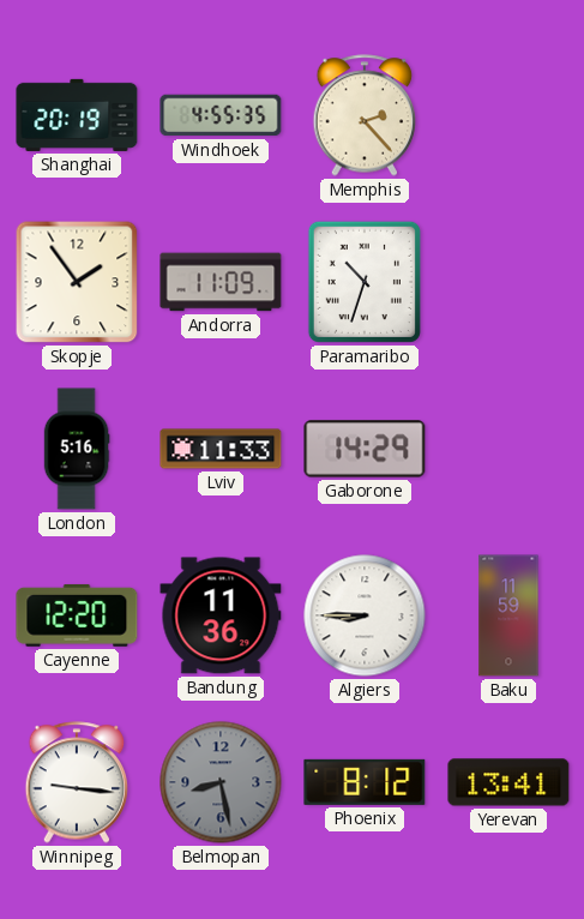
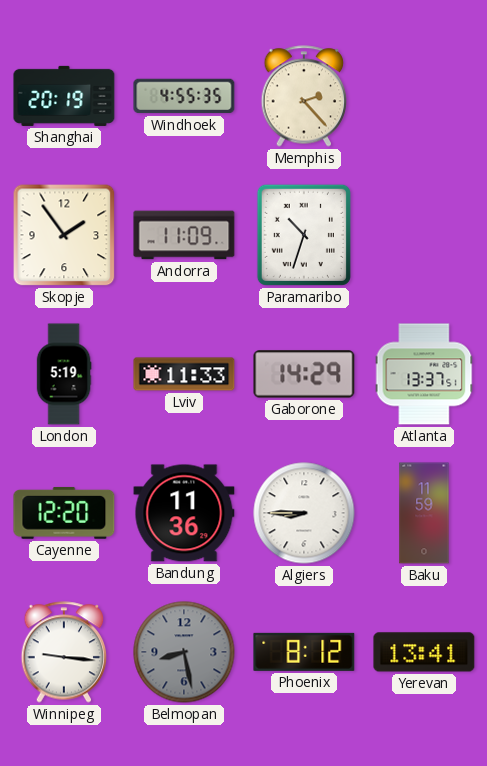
London: 5:16 -> 5:19 (64, 374)
Atlanta: none -> 13:37 (424, 374)
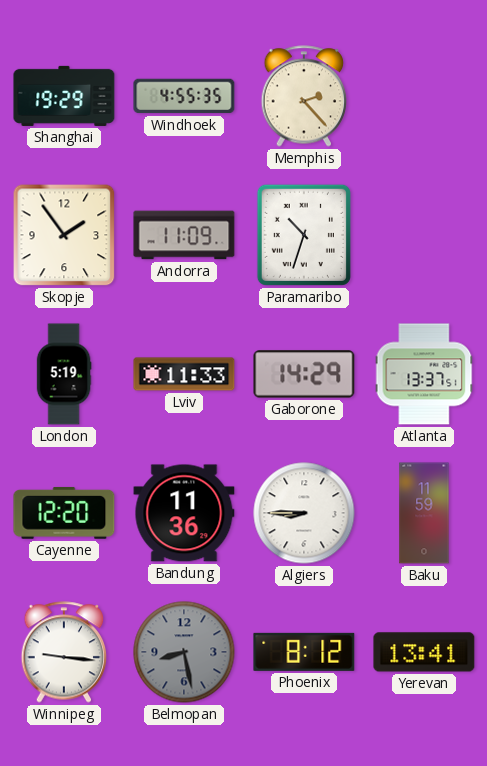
Shanghai: 20:19 -> 19:29 (64, 96)
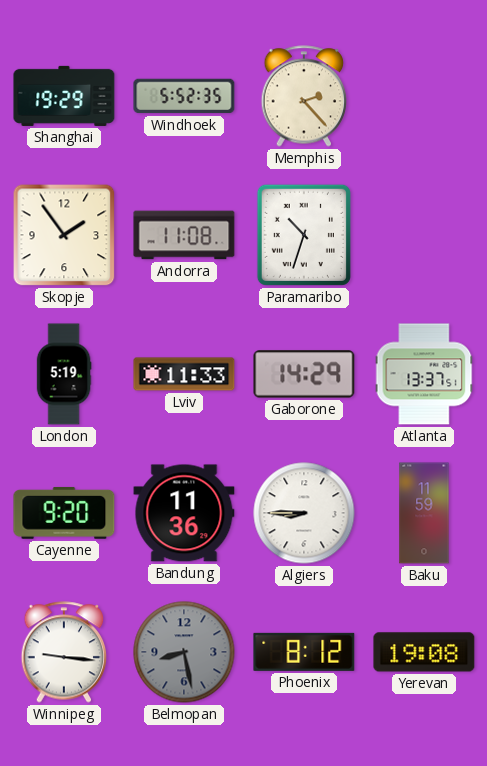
Windhoek: 4:55 -> 5:52 (184, 96)
Andorra: 11:09 -> 11:08 (184, 235)
Cayenne: 12:20 -> 9:20 (64, 513)
Yerevan: 13:41 -> 19:08 (424, 652)
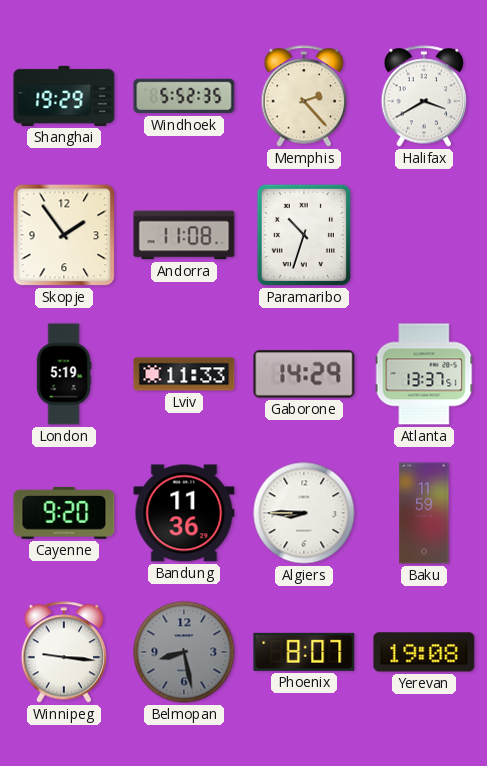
Halifax: none -> 3:40 (424, 96)
Phoenix: 8:12 -> 8:07 (304, 652)
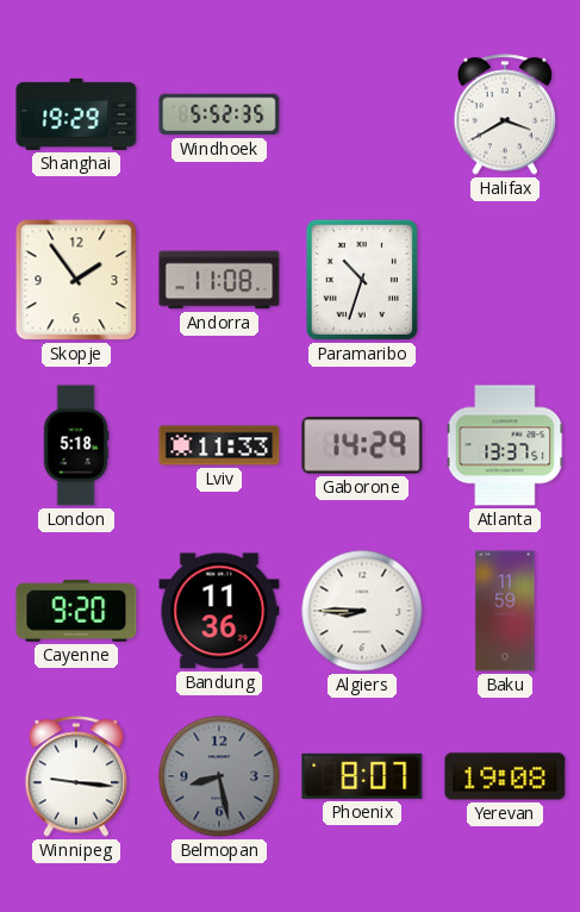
Memphis: 2:23 -> none (304, 96)
London: 5:19 -> 5:18 (76, 445)
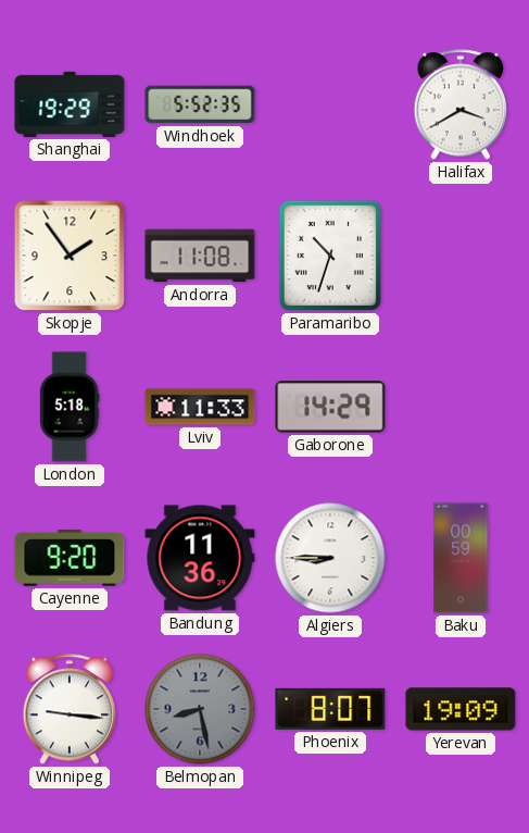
Atlanta: 13:37 -> none (505, 445)
Baku: 11:59 -> 00:59 (461, 558)
Yerevan: 19:08 -> 19:09 (461, 709)
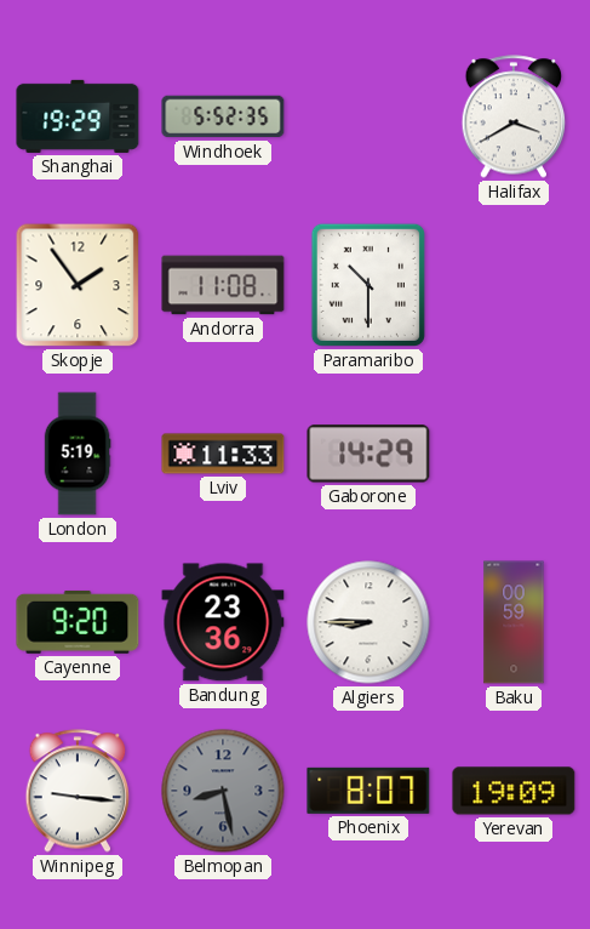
Paramaribo: 10:33 -> 10:30 (368, 285)
London: 5:18 -> 5:19 (78, 454)
Bandung: 11:36 -> 23:36 (223, 622)
